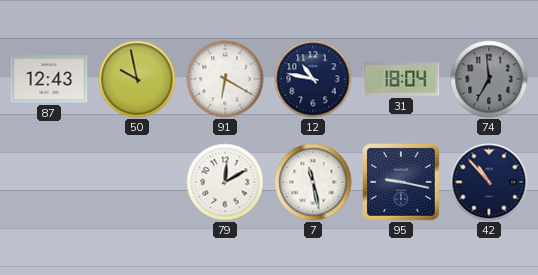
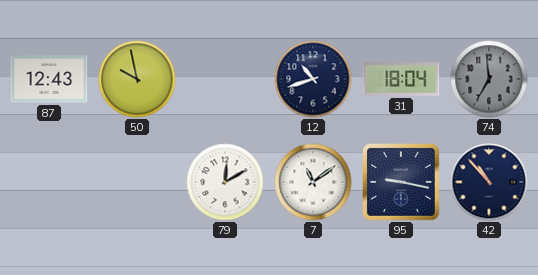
91: 6:20 -> none (225, 79)
12: 10:47 -> 10:42 (313, 79)
7: 11:28 -> 11:09 (313, 182)
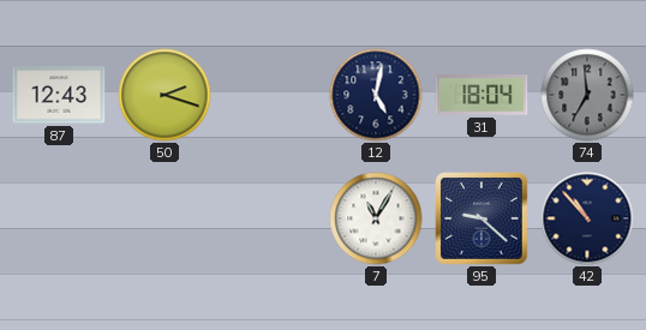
50: 9:58 -> 2:18 (165, 95)
12: 10:42 -> 5:02 (376, 95)
79: 12:10 -> none (225, 182)
7: 11:09 -> 11:05 (376, 218)
95: 9:17 -> 9:22 (483, 220)
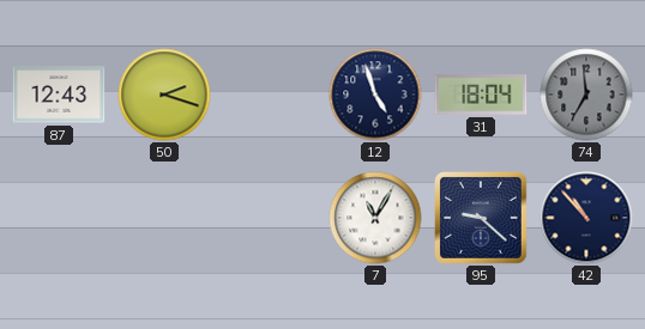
12: 5:02 -> 4:57 (375, 95)
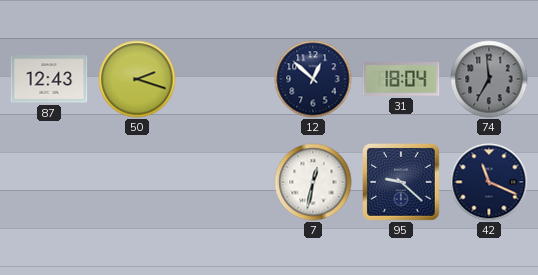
12: 4:57 -> 12:52 (313, 79)
7: 11:05 -> 12:32 (313, 182)
42: 10:53 -> 11:19 (489, 182)
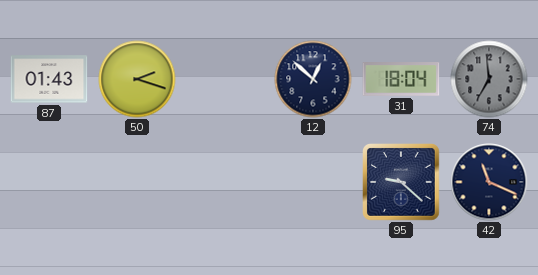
87: 12:43 -> 01:43 (49, 79)
7: 12:32 -> none (313, 182)
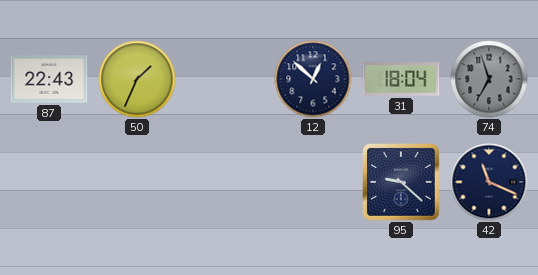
87: 01:43 -> 22:43 (49, 79)
50: 2:18 -> 1:34 (137, 79)
74: 6:59 -> 6:57 (489, 79)
